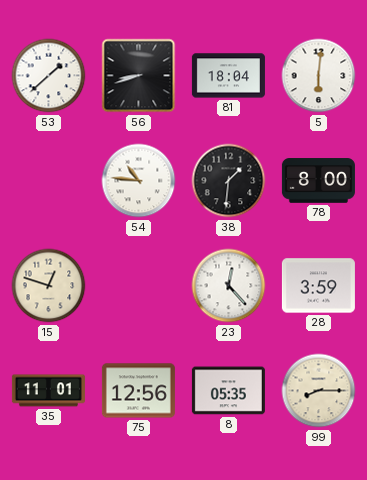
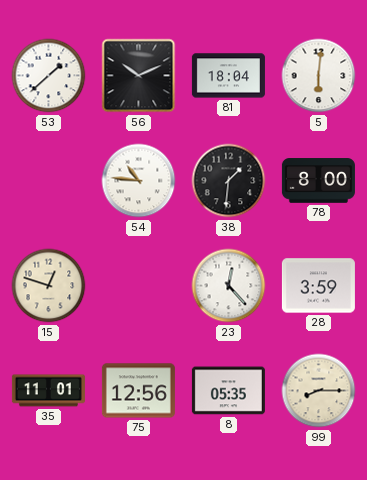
56: 8:42 -> 10:11 (139, 76)
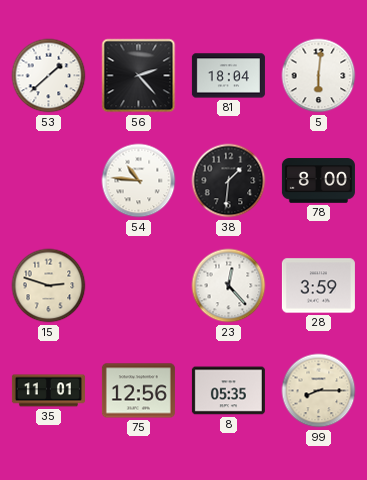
56: 10:11 -> 2:23 (139, 76)
15: 12:48 -> 2:48 (49, 286)
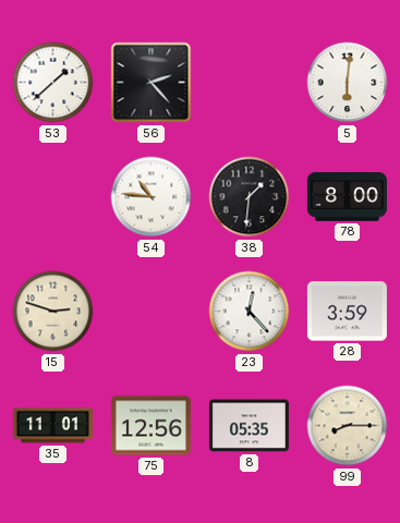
81: 18:04 -> none (228, 76)
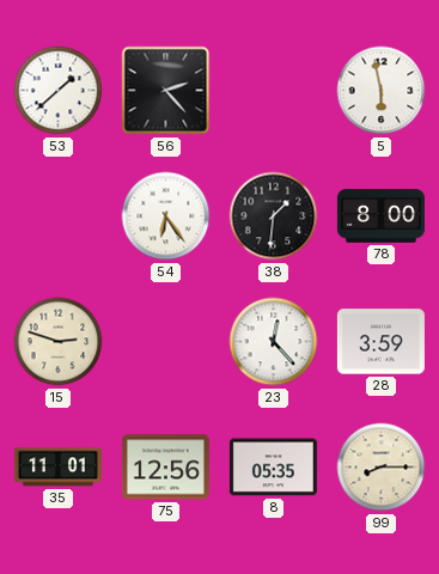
5: 6:01 -> 5:58 (382, 91)
54: 10:46 -> 6:24 (166, 216)
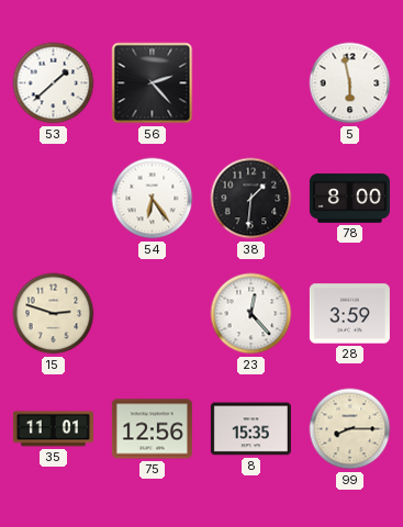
8: 05:35 -> 15:35 (250, 429)
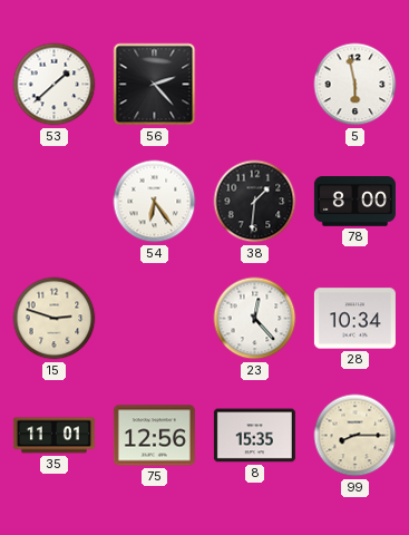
28: 3:59 -> 10:34 (354, 319)
